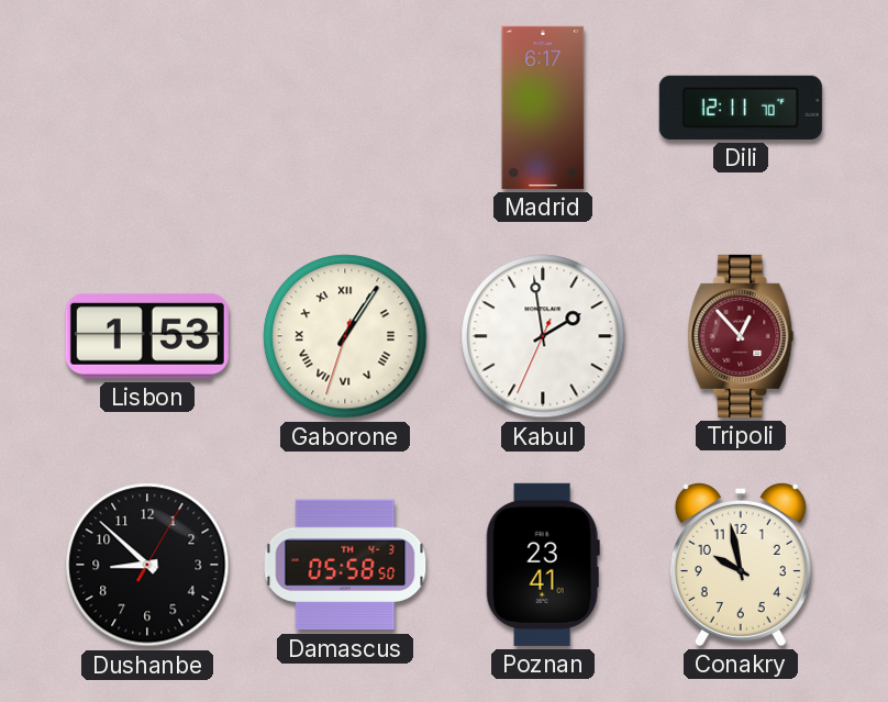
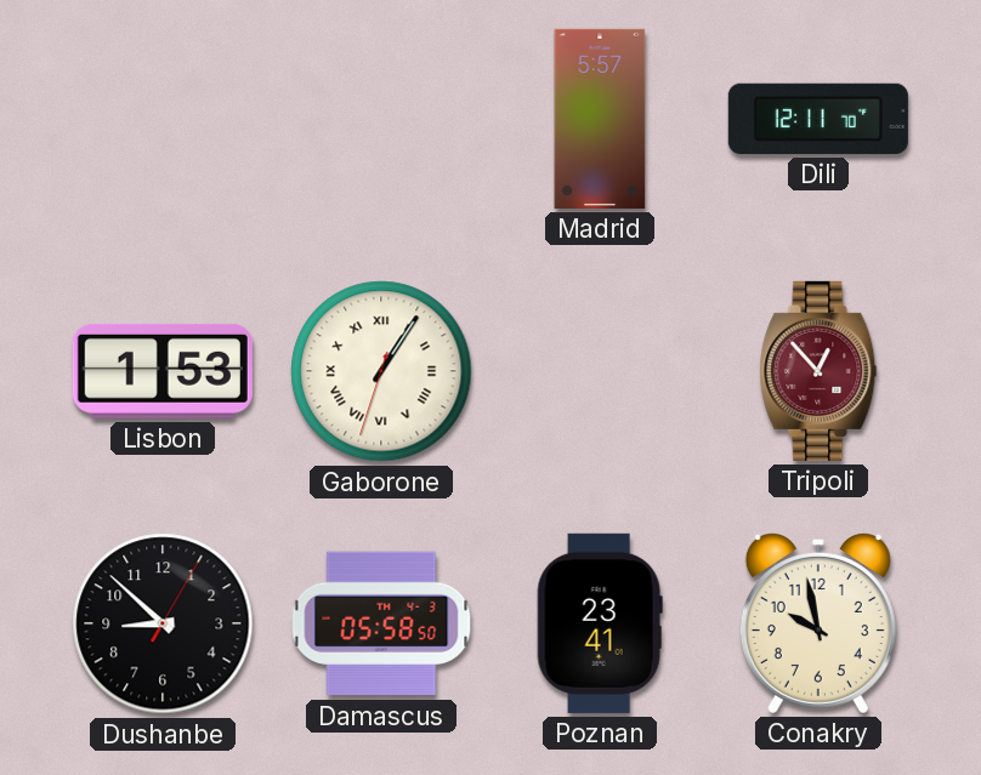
Madrid: 6:17 -> 5:57 (600, 119)
Kabul: 1:58 -> none (543, 336)
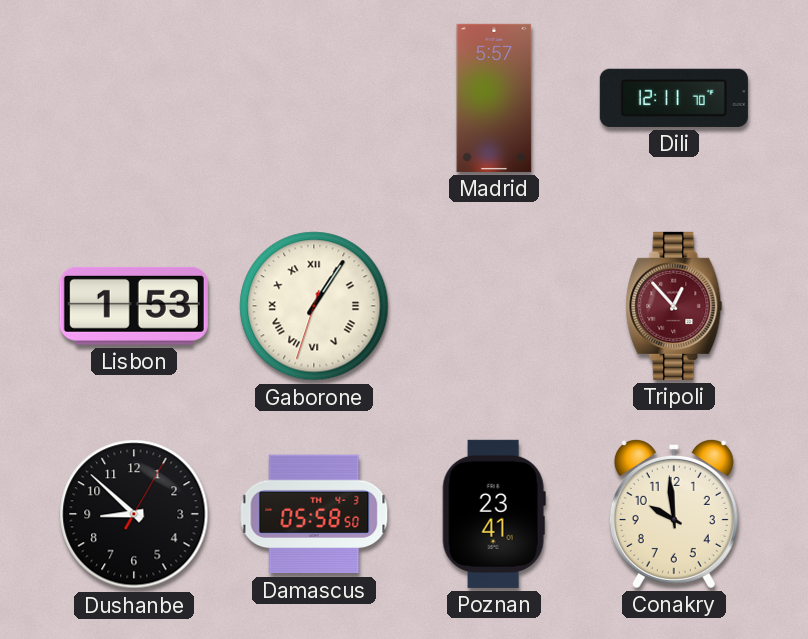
Conakry: 9:58 -> 9:59 (674, 513)
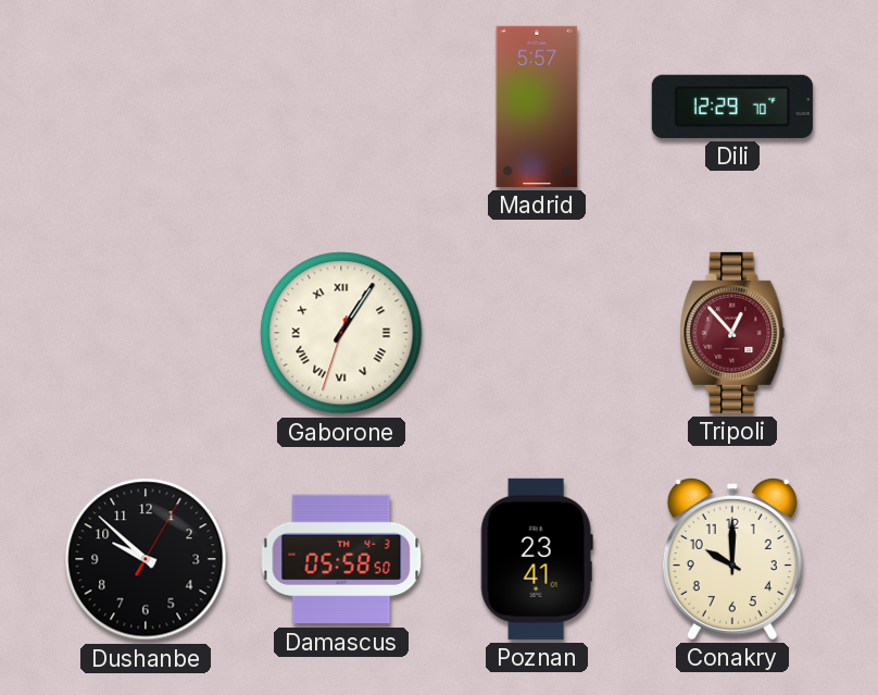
Dili: 12:11 -> 12:29 (732, 107)
Lisbon: 1:53 -> none (134, 306)
Dushanbe: 8:52 -> 9:52 (146, 559)
Conakry: 9:59 -> 10:00 (732, 558)
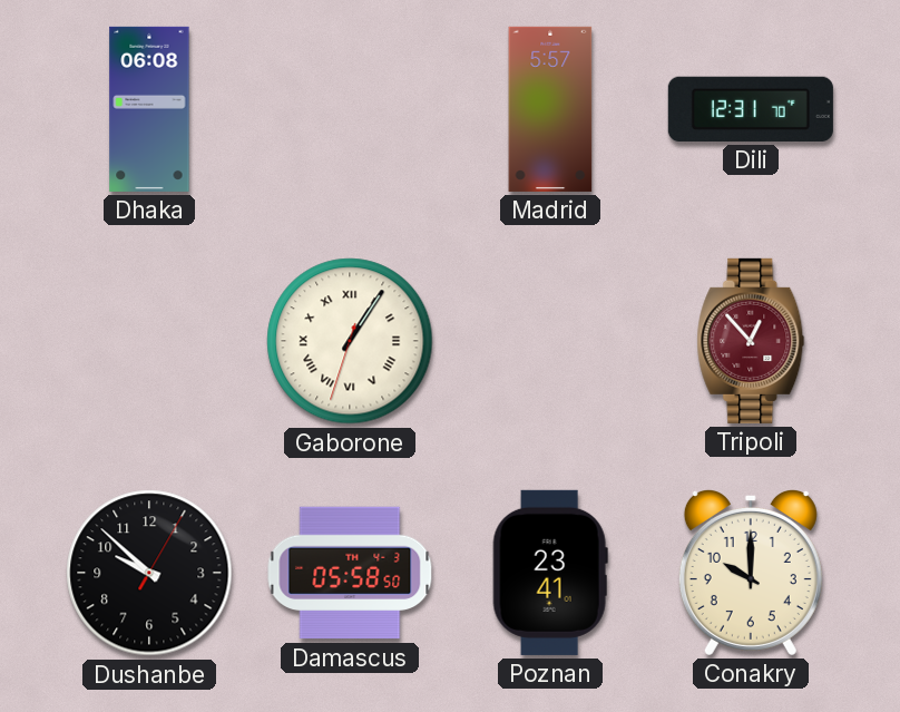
Dhaka: none -> 06:08 (149, 109)
Dili: 12:29 -> 12:31 (751, 109)
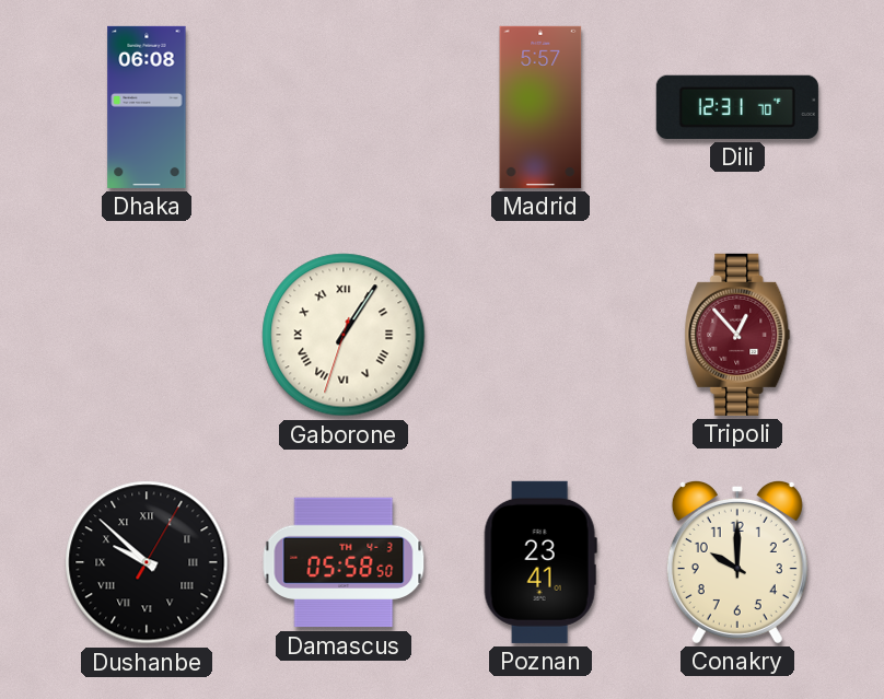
Dushanbe numerals: Arabic -> Roman (147, 562)
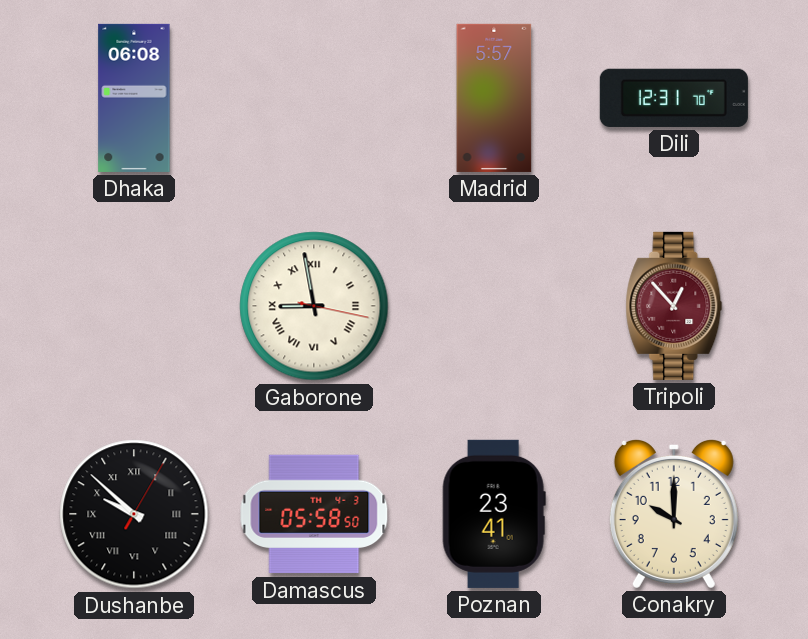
Gaborone: 1:05 -> 8:58 (314, 306)
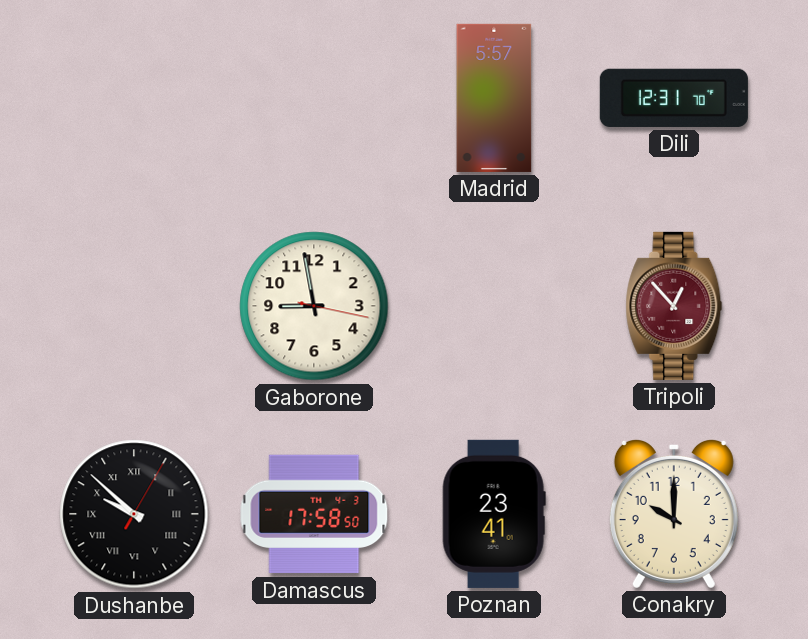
Dhaka: 06:08 -> none (134, 98)
Gaborone numerals: Roman -> Arabic (314, 306)
Damascus: 05:58 -> 17:58 (314, 514)
